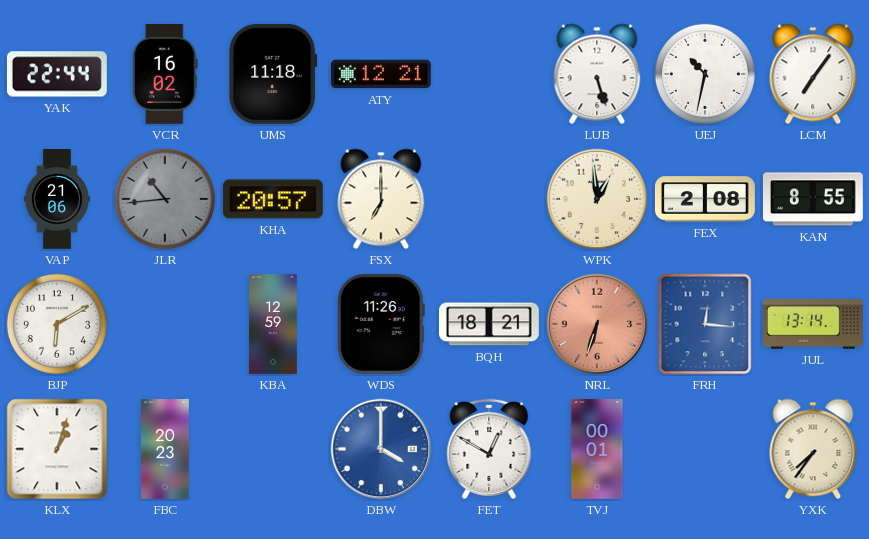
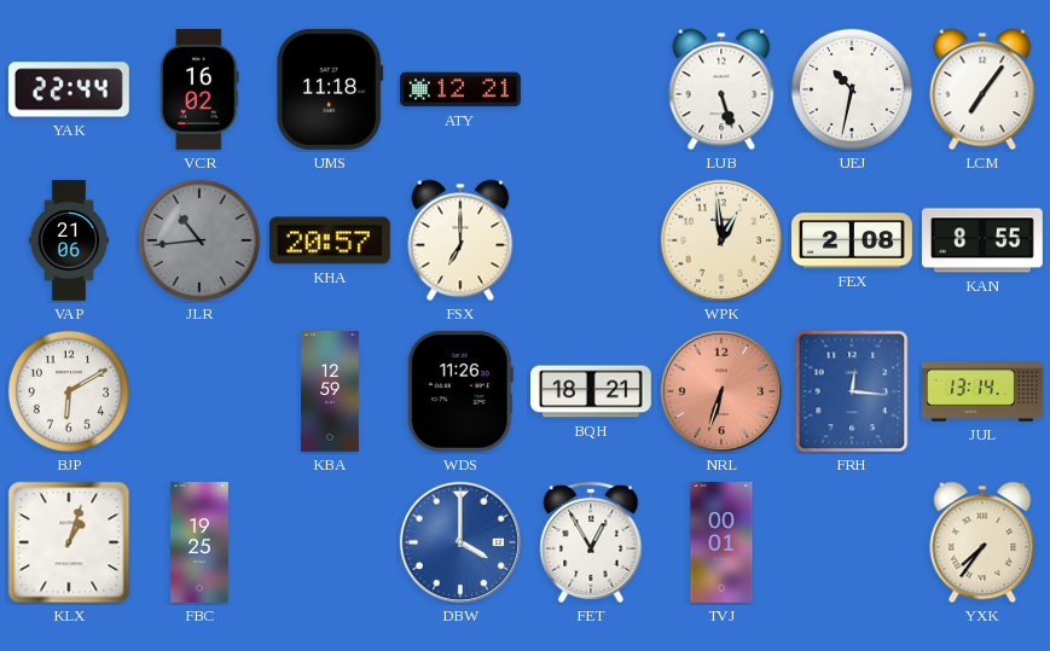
FBC: 20:23 -> 19:25 (201, 544)
FET: 12:50 -> 12:55 (591, 542)
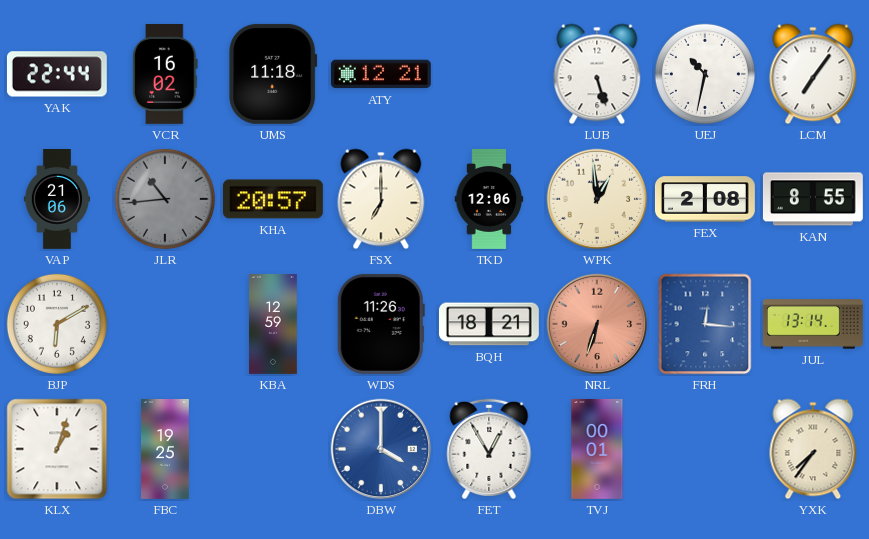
TKD: none -> 12:06 (489, 199)
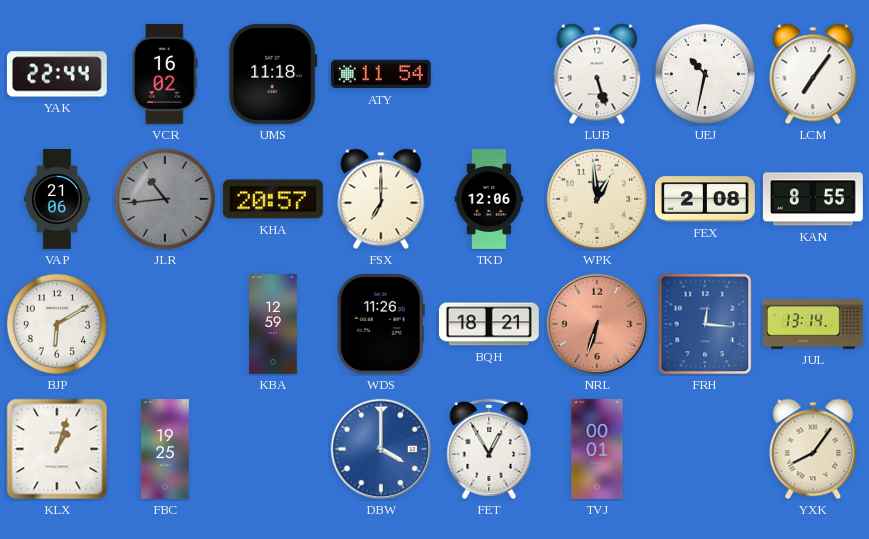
ATY: 12:21 -> 11:54 (381, 74)
YXK: 7:36 -> 8:06 (813, 449)
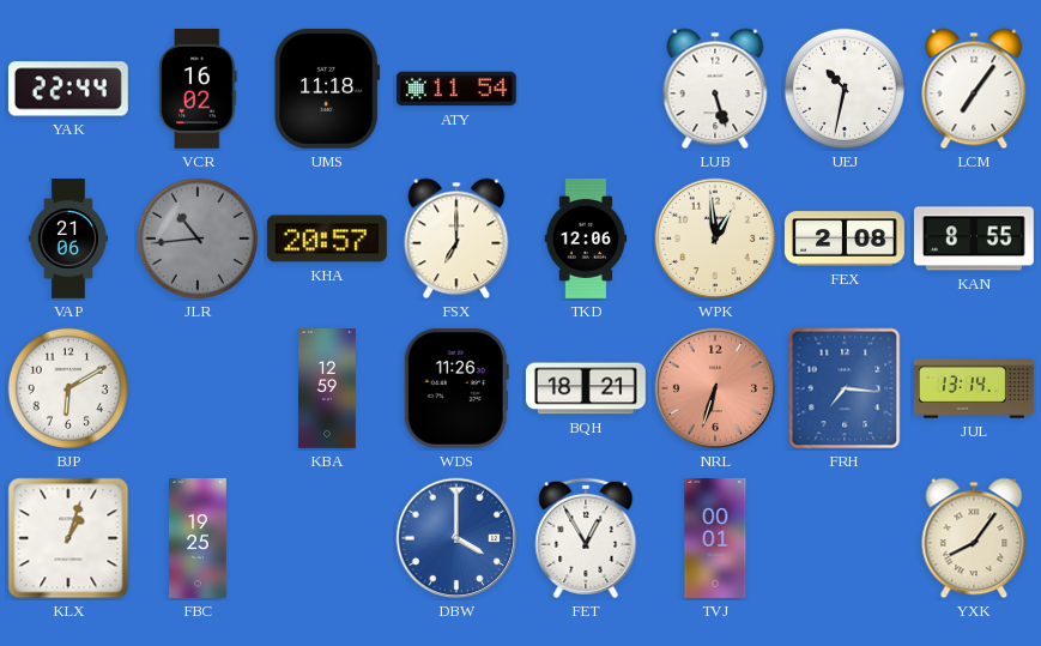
FRH: 12:16 -> 7:16 (845, 388)
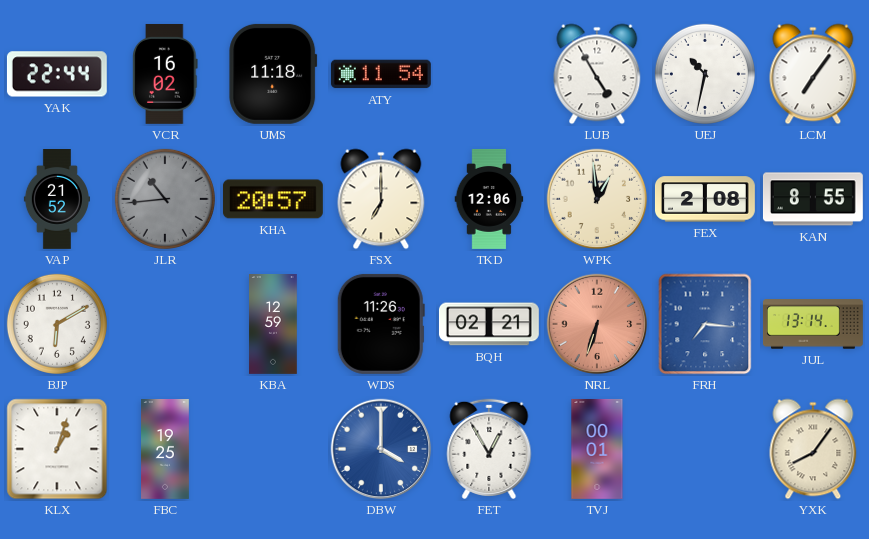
LUB: 5:27 -> 4:55 (597, 74)
VAP: 21:06 -> 21:52 (57, 200)
BQH: 18:21 -> 02:21 (489, 324)
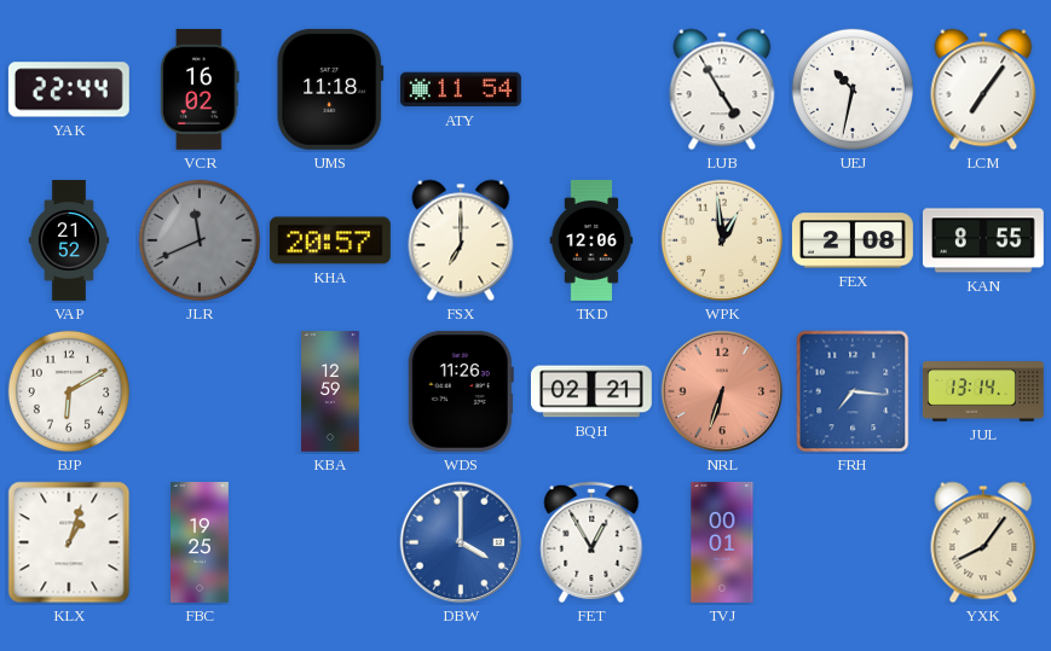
JLR: 10:44 -> 11:41 (200, 240)
